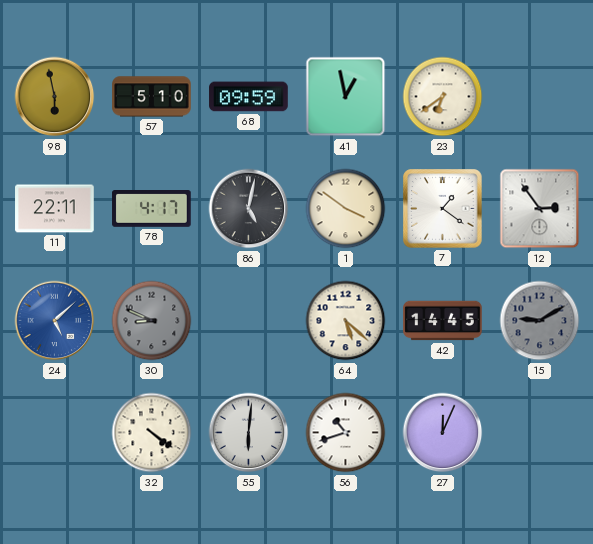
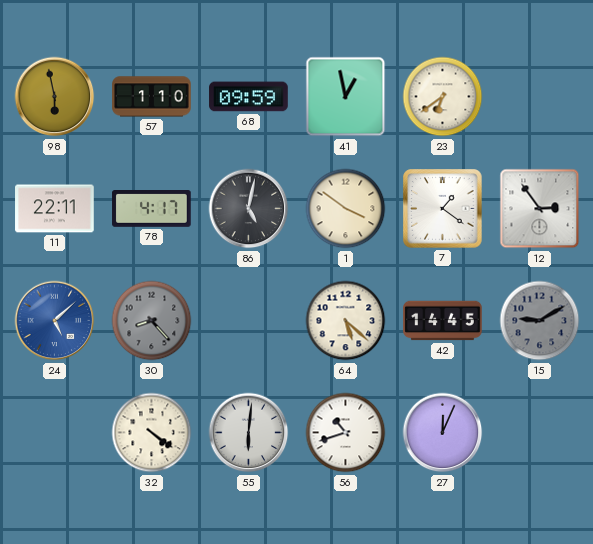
57: 5:10 -> 1:10 (152, 97)
30: 8:49 -> 8:23 (152, 321)
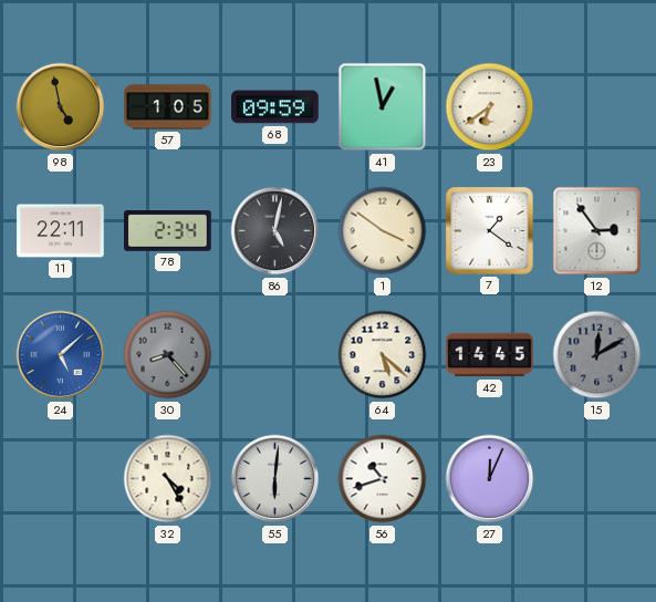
98: 5:58 -> 4:58 (61, 107)
57: 1:10 -> 1:05 (168, 107)
78: 4:17 -> 2:34 (168, 231)
15: 9:10 -> 12:10 (597, 355)
32: 4:21 -> 4:25 (168, 479)
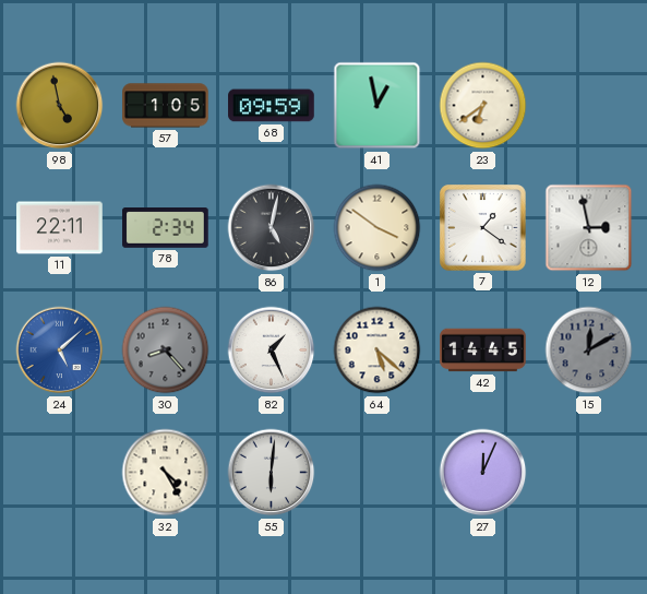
12: 2:54 -> 2:58 (589, 228)
82: none -> 1:26 (272, 351)
56: 10:42 -> none (383, 479)
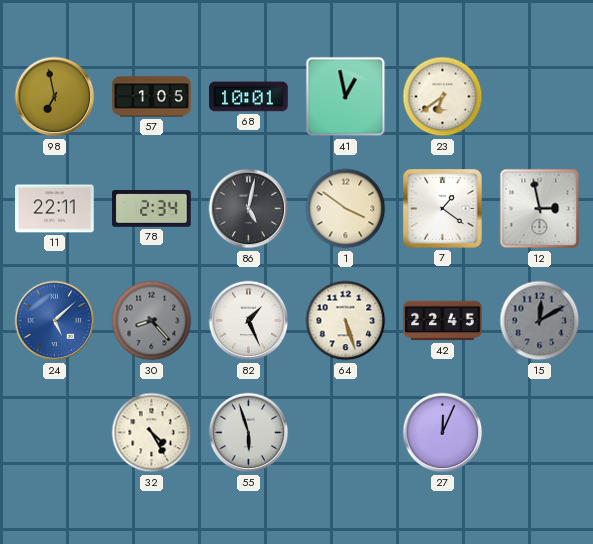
98: 4:58 -> 6:58 (55, 97)
68: 09:59 -> 10:01 (249, 97)
64: 5:22 -> 5:27 (346, 321)
42: 14:45 -> 22:45 (443, 321)
55: 6:01 -> 5:57 (249, 433)
